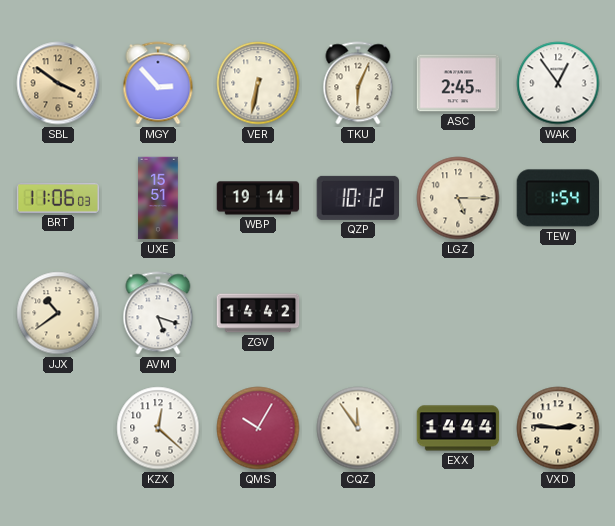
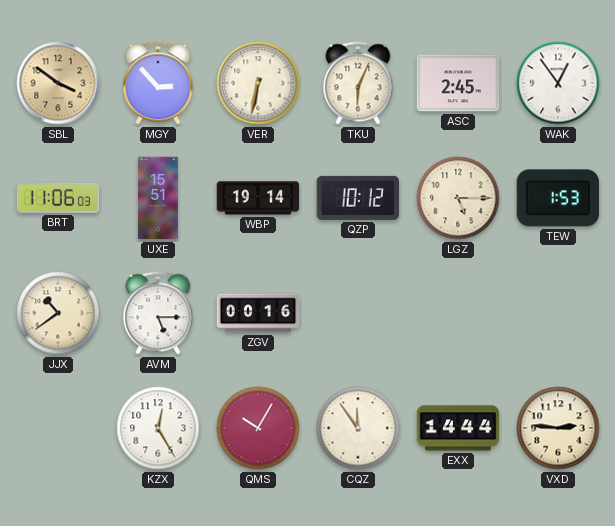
TEW: 1:54 -> 1:53 (558, 198)
AVM: 5:18 -> 5:15 (158, 313)
ZGV: 14:42 -> 00:16 (258, 313)
KZX: 12:22 -> 12:25 (158, 428)
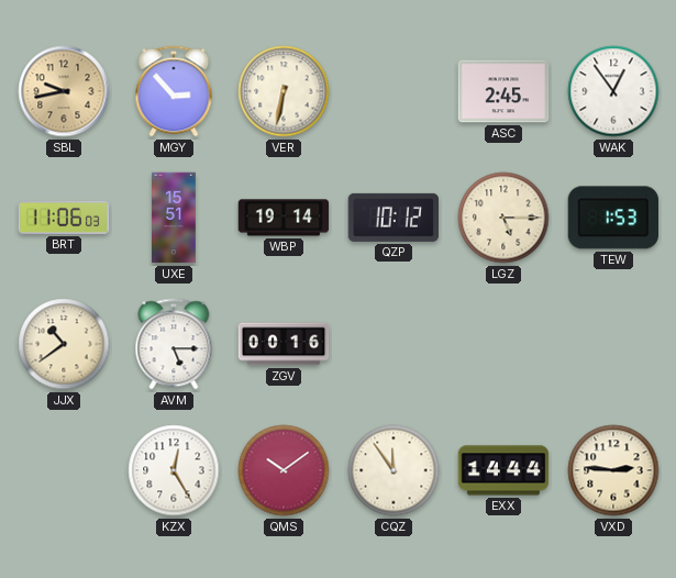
SBL: 3:51 -> 9:43 (64, 91)
TKU: 6:04 -> none (358, 83)
QMS: 10:05 -> 10:09 (284, 470)
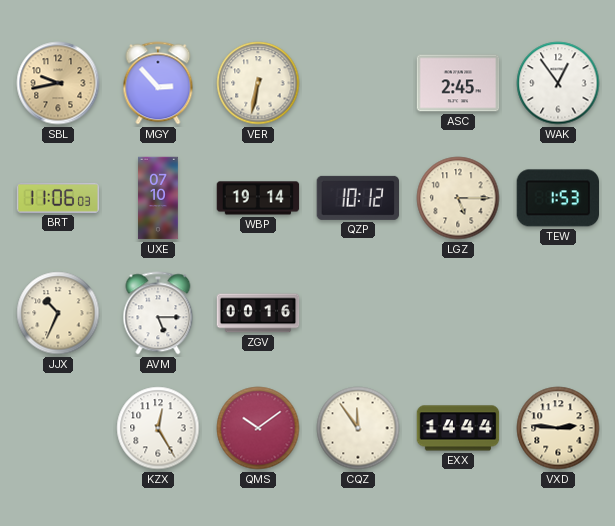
UXE: 15:51 -> 07:10 (158, 198)
JJX: 10:39 -> 10:34 (58, 313)
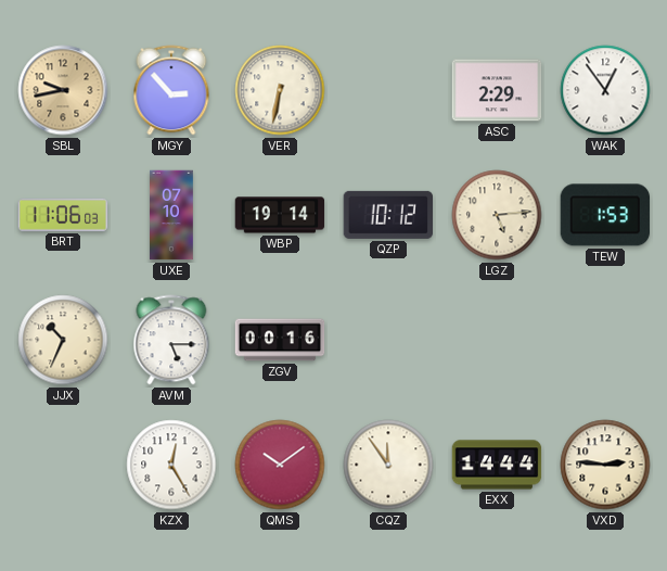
ASC: 2:45 -> 2:29 (497, 90)
LGZ: 5:15 -> 5:14 (497, 215)
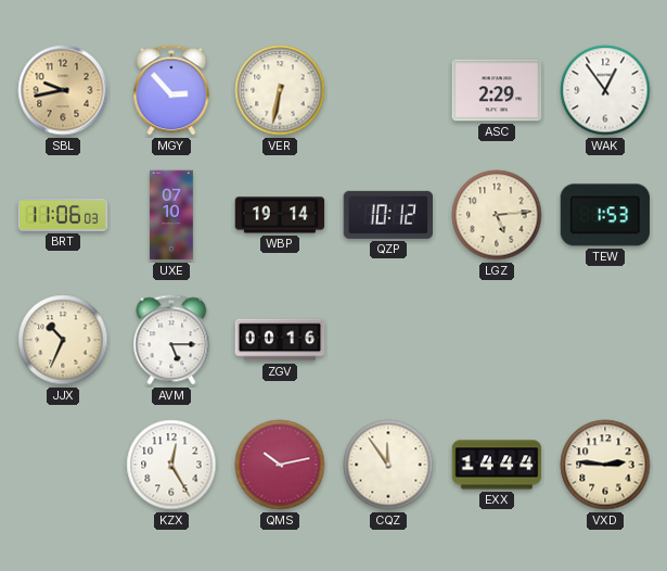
QMS: 10:09 -> 10:13 (280, 465)
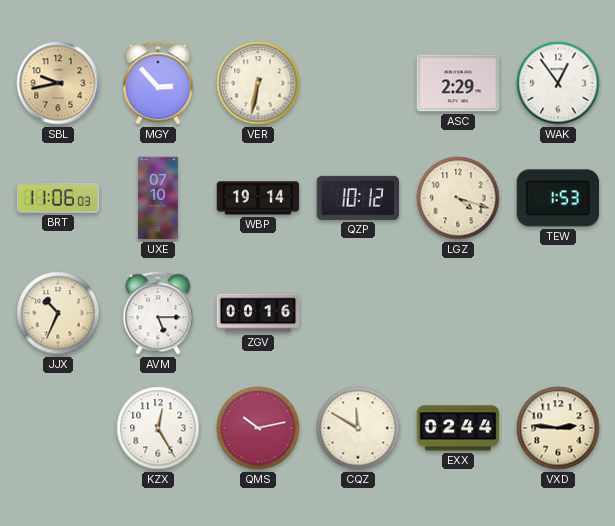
LGZ: 5:14 -> 4:18 (458, 198)
CQZ: 11:54 -> 11:50 (358, 428)
EXX: 14:44 -> 02:44 (458, 428)
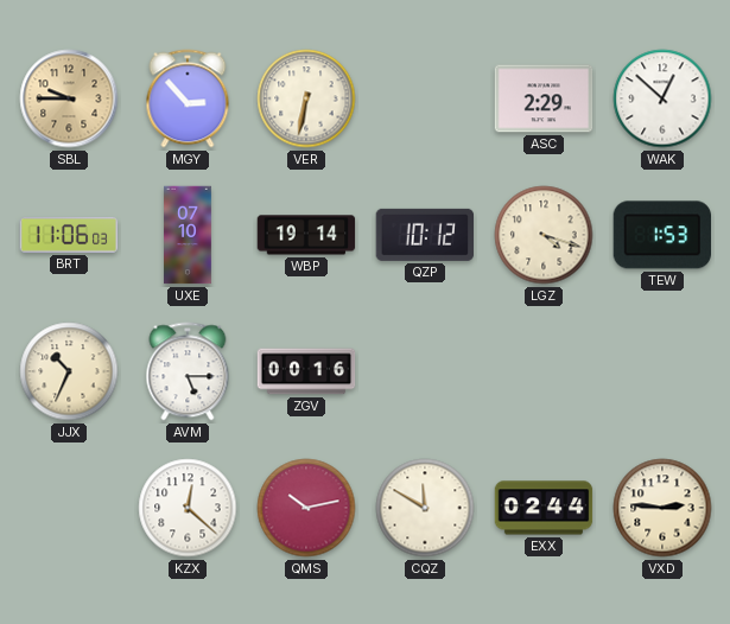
SBL: 9:43 -> 9:45 (69, 98)
WAK: 12:54 -> 12:52 (662, 98)
KZX: 12:25 -> 12:22 (188, 508)
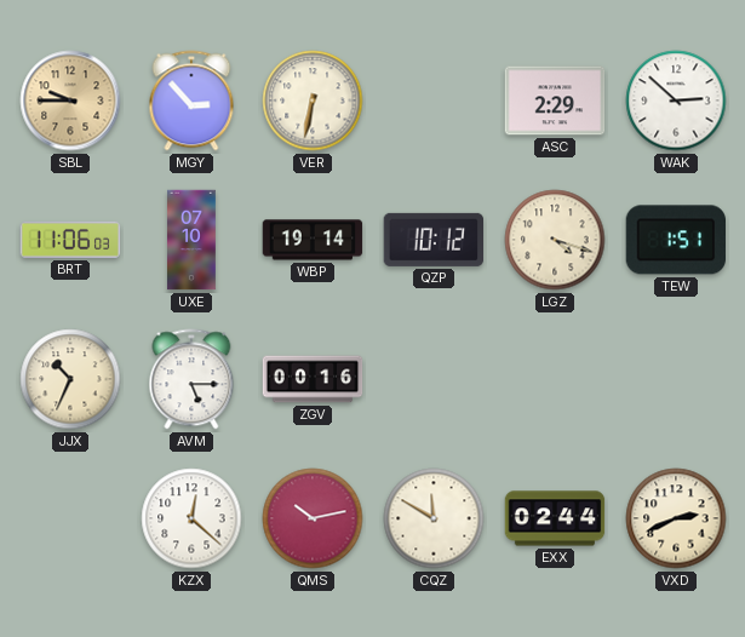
WAK: 12:52 -> 2:52 (676, 101)
TEW: 1:53 -> 1:51 (676, 240)
VXD: 2:46 -> 2:41 (676, 518)
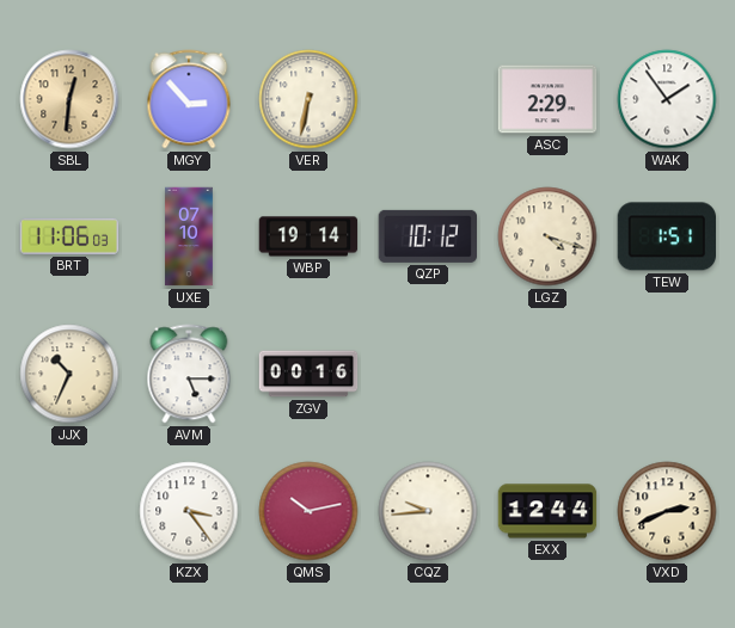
SBL: 9:45 -> 12:31 (69, 99)
WAK: 2:52 -> 1:54 (667, 99)
KZX: 12:22 -> 3:24 (189, 511)
CQZ: 11:50 -> 9:44 (428, 511)
EXX: 02:44 -> 12:44 (547, 511)
